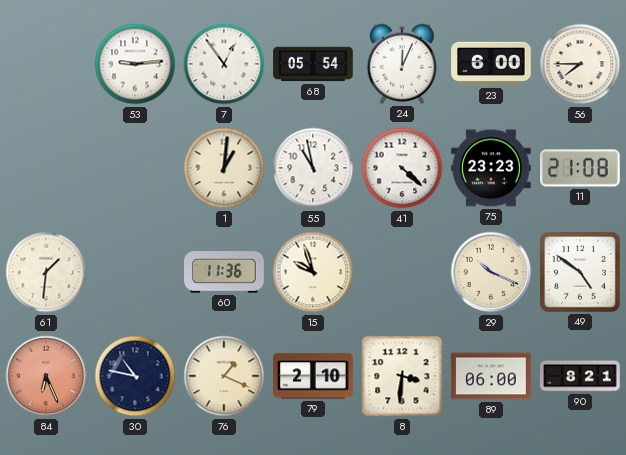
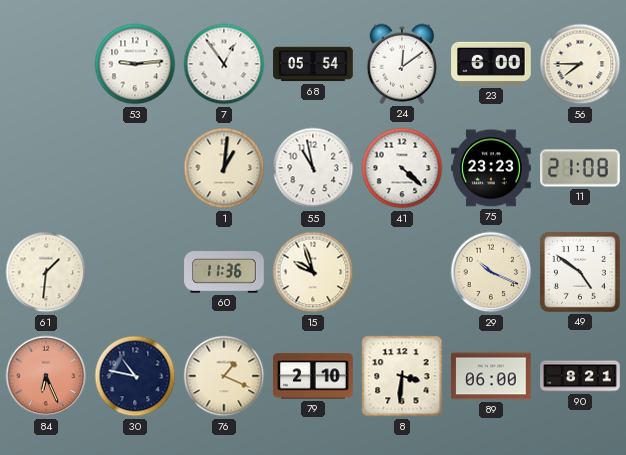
24: 12:04 -> 12:09 (402, 64)
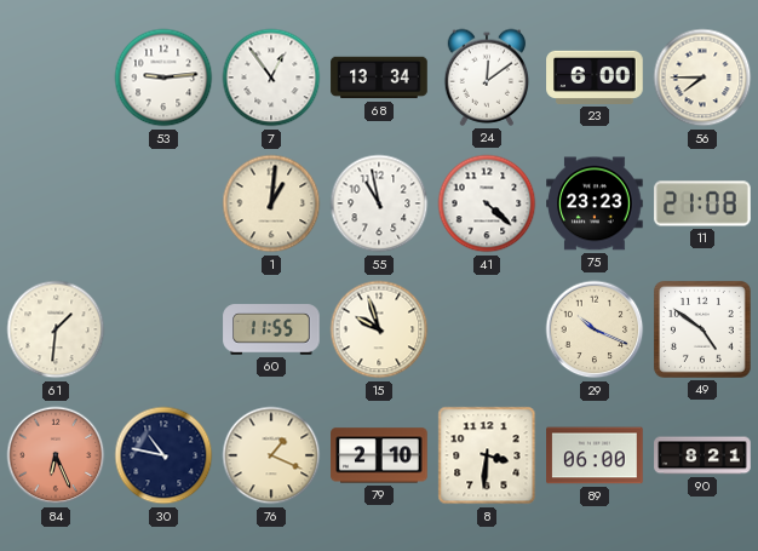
68: 05:54 -> 13:34 (379, 78)
60: 11:36 -> 11:55 (271, 329)
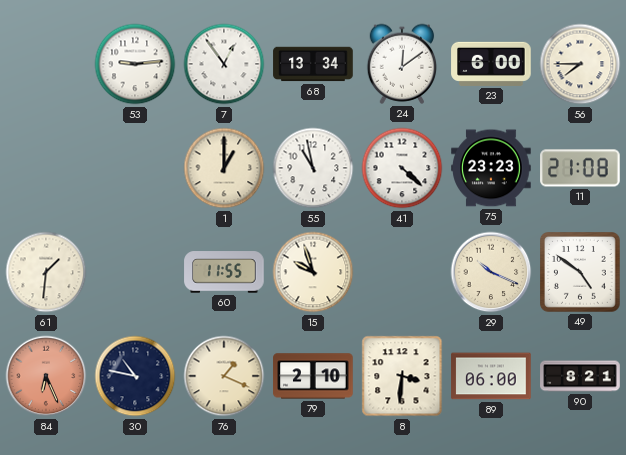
1: 1:01 -> 1:00 (224, 168)
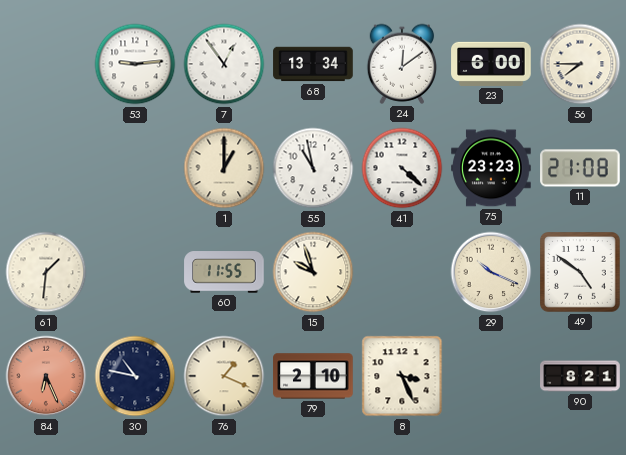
8: 3:31 -> 3:26 (402, 376)
89: 06:00 -> none (491, 376)
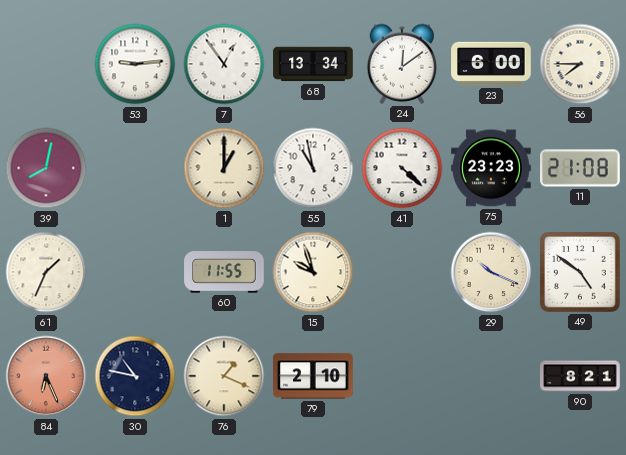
39: none -> 8:02 (46, 168)
61: 1:31 -> 1:34 (46, 272)
8: 3:26 -> none (402, 376)
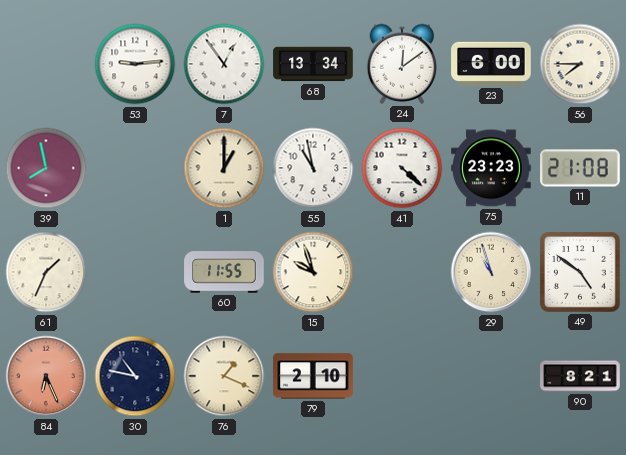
39: 8:02 -> 7:58 (46, 168)
29: 10:19 -> 10:57 (491, 272)
